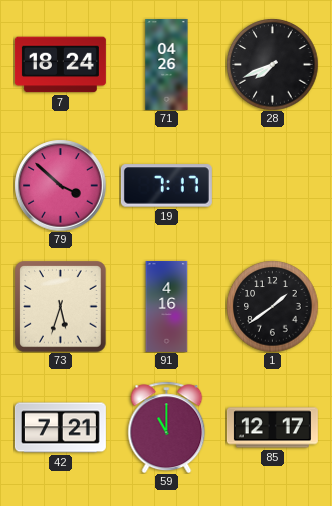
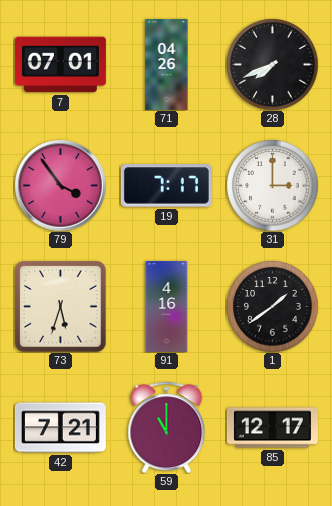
7: 18:24 -> 07:01 (60, 65)
79: 3:52 -> 3:54 (60, 185)
31: none -> 3:00 (272, 185)
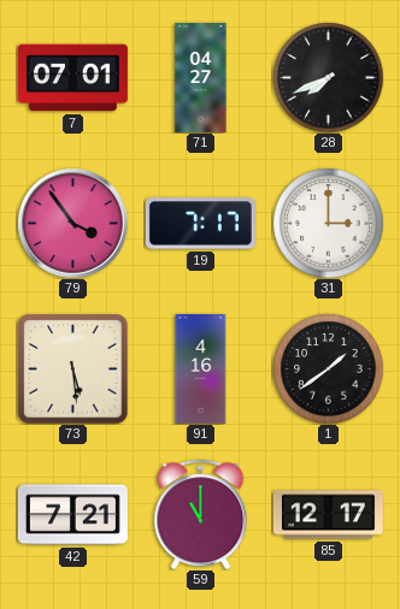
71: 04:26 -> 04:27 (201, 77)
73: 5:33 -> 5:29 (72, 368)
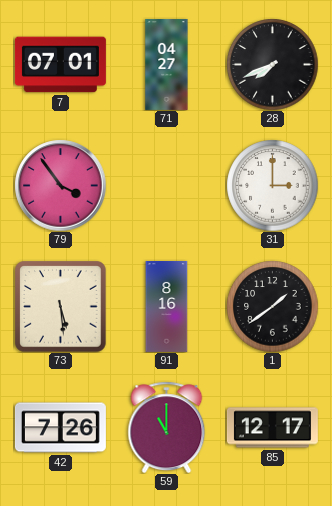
19: 7:17 -> none (200, 224)
91: 4:16 -> 8:16 (167, 306)
42: 7:21 -> 7:26 (60, 428)
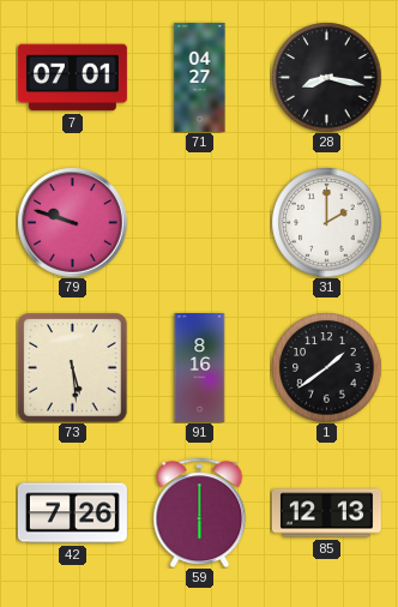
28: 7:41 -> 8:17 (326, 77)
79: 3:54 -> 9:48 (72, 222)
31: 3:00 -> 2:00 (326, 222)
59: 11:00 -> 6:00 (200, 512)
85: 12:17 -> 12:13 (326, 513)
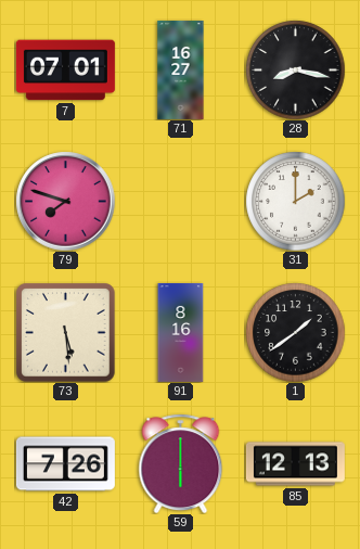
71: 04:27 -> 16:27 (181, 69)
79: 9:48 -> 7:48 (65, 201)
